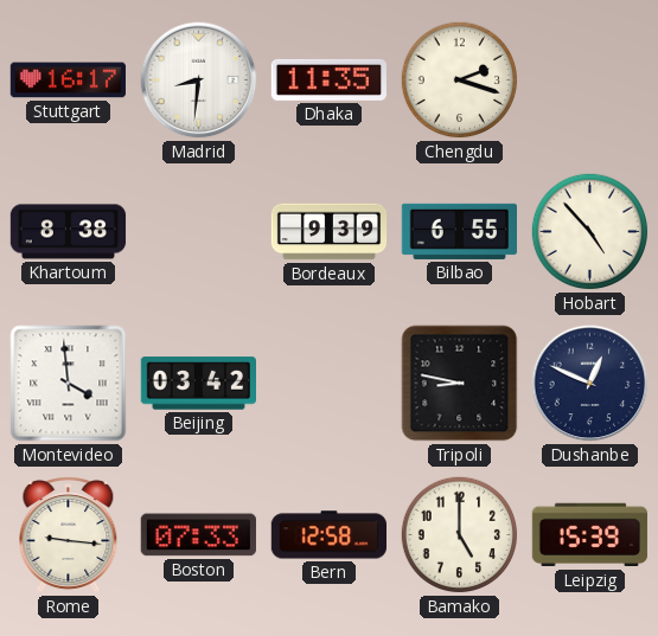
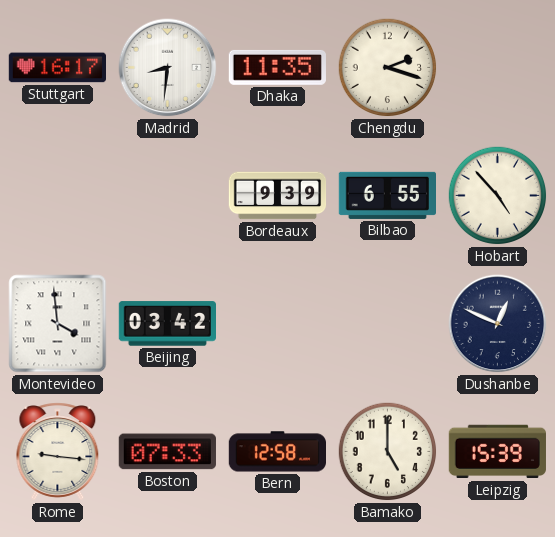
Khartoum: 8:38 -> none (69, 232)
Tripoli: 8:47 -> none (460, 384)
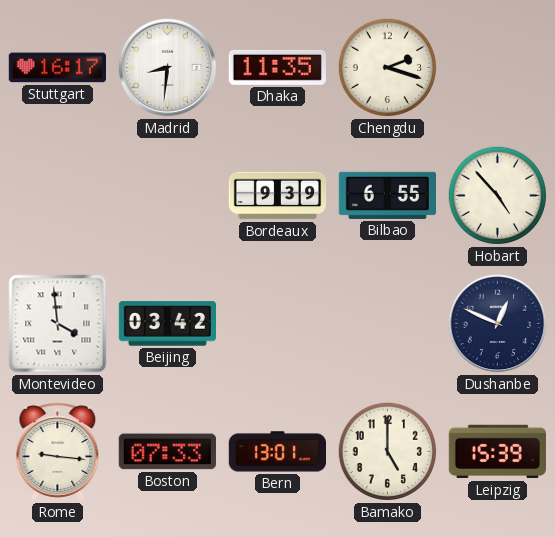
Bern: 12:58 -> 13:01 (277, 452)
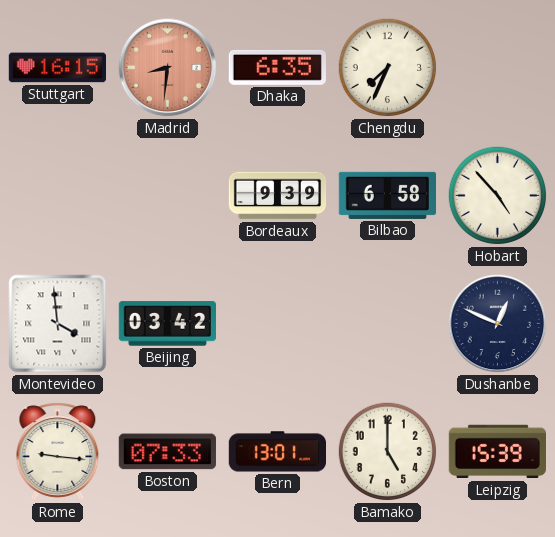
Stuttgart: 16:17 -> 16:15 (57, 68)
Madrid dial: white -> salmon (168, 68)
Dhaka: 11:35 -> 6:35 (277, 67)
Chengdu: 2:18 -> 7:34 (388, 68)
Bilbao: 6:55 -> 6:58 (387, 195)
